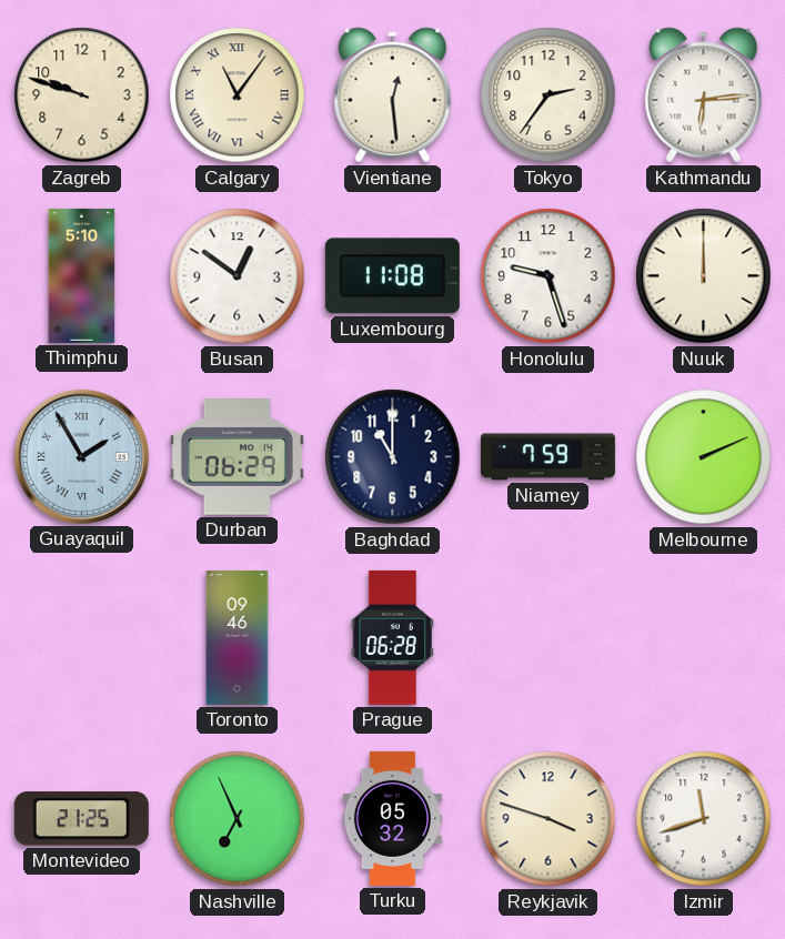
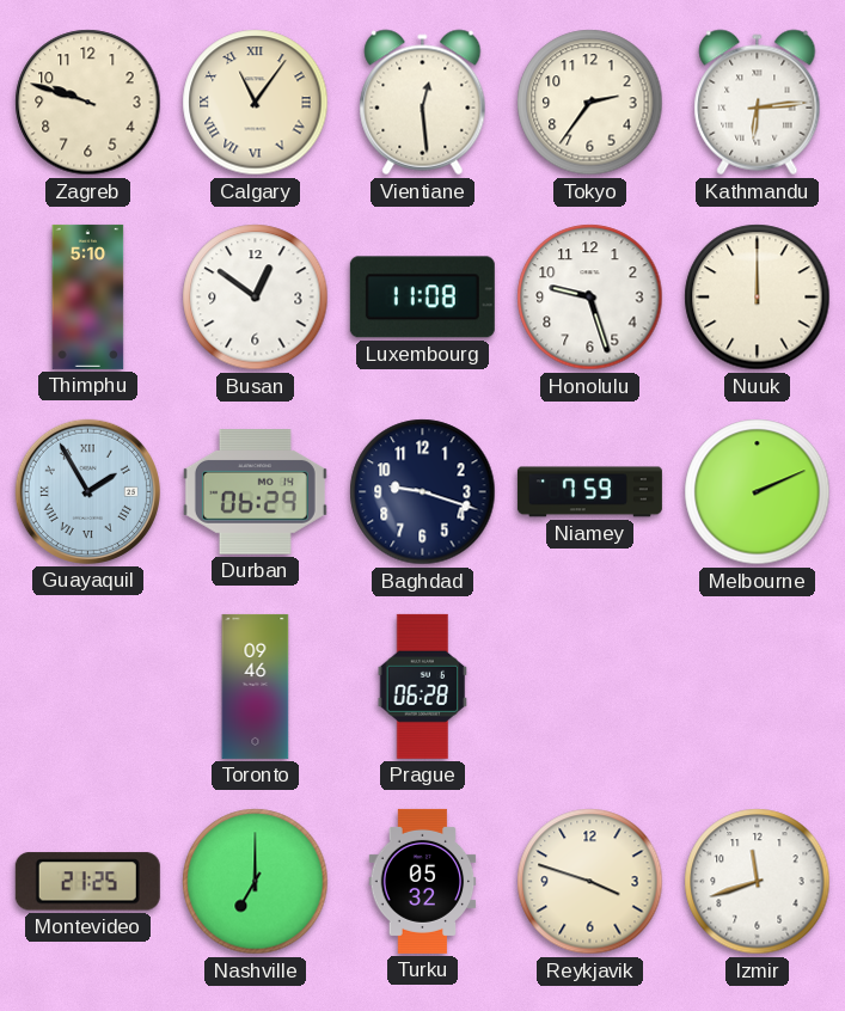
Baghdad: 11:00 -> 9:18 (423, 492)
Nashville: 6:56 -> 7:00 (256, 882)
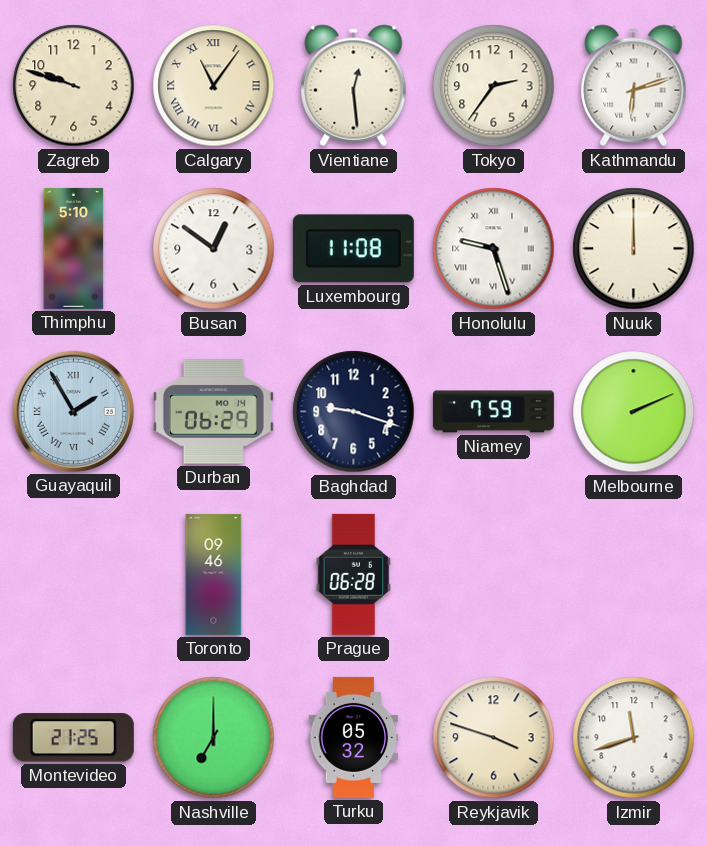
Kathmandu: 6:14 -> 6:12 (634, 86)
Honolulu numerals: Arabic -> Roman (494, 249)
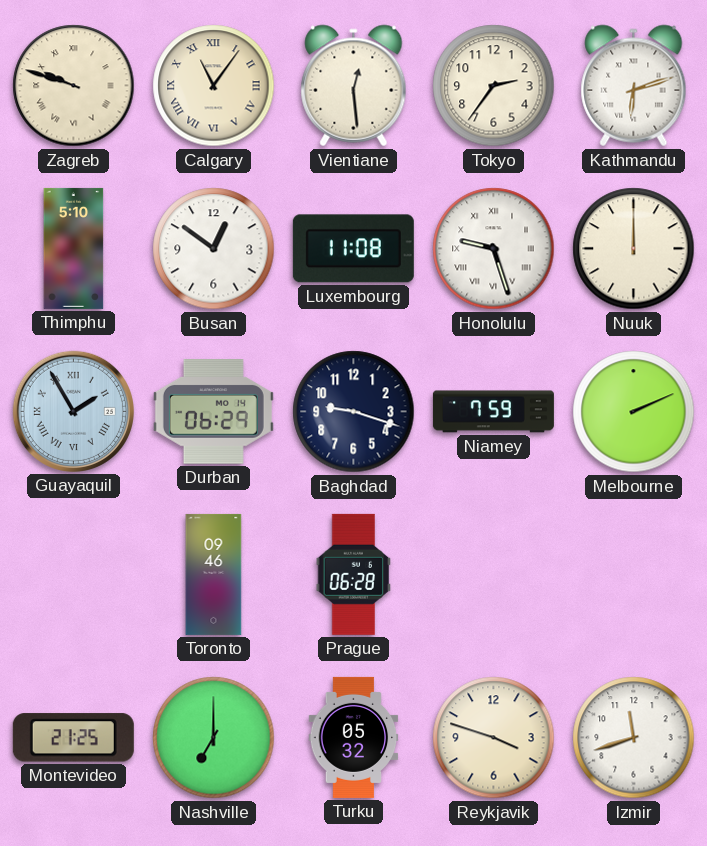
Zagreb numerals: Arabic -> Roman (74, 86)
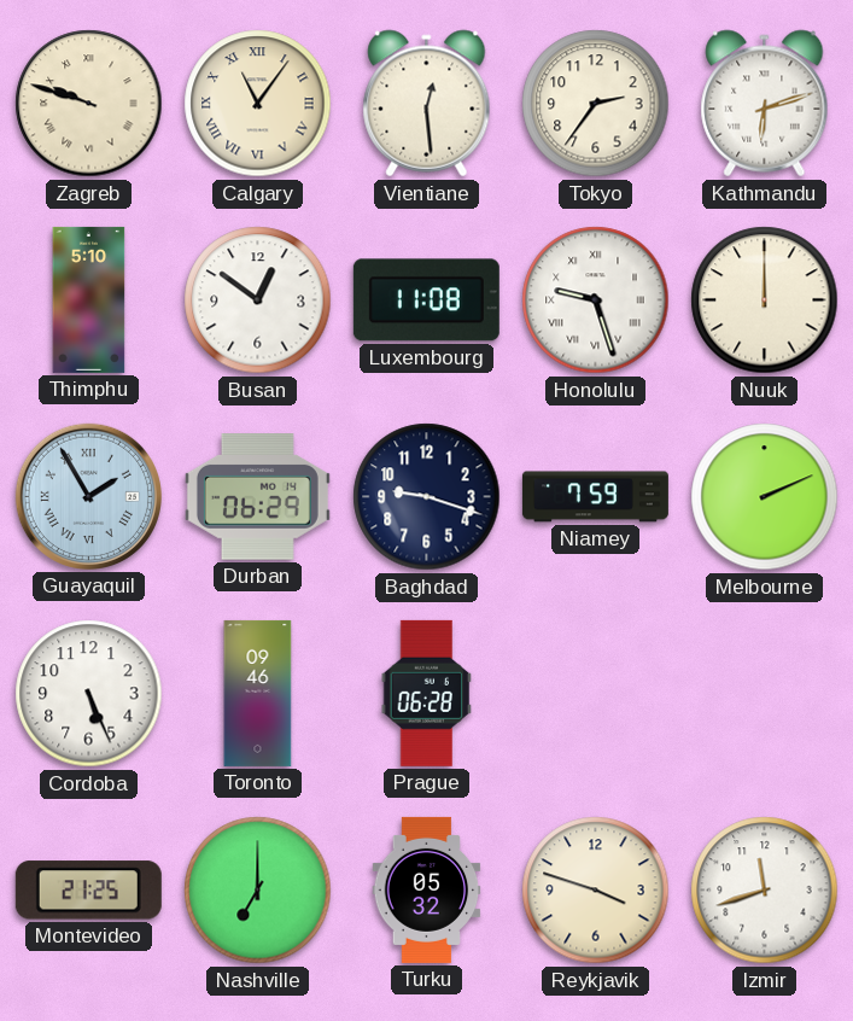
Cordoba: none -> 5:26 (89, 694)
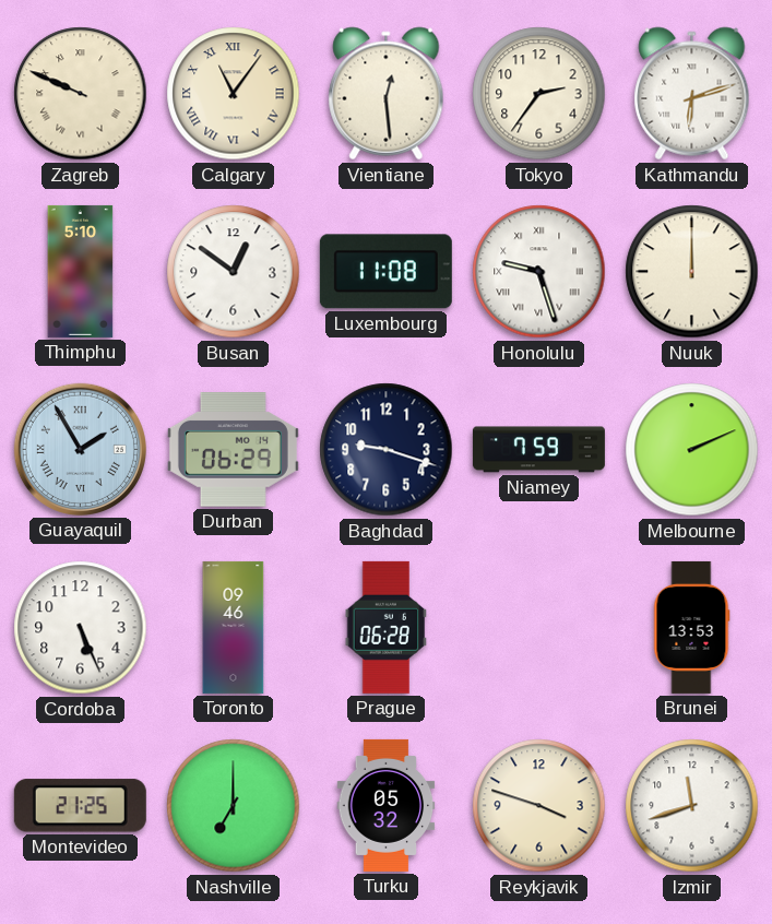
Zagreb: 9:48 -> 9:49 (81, 94)
Brunei: none -> 13:53 (691, 627)
